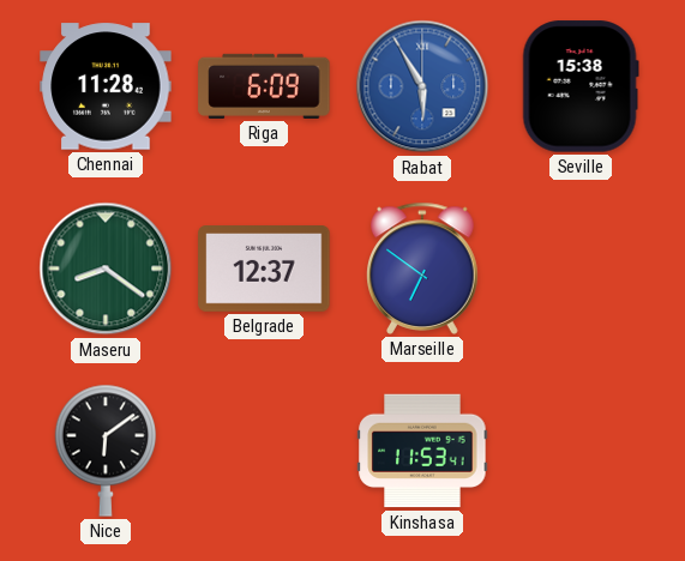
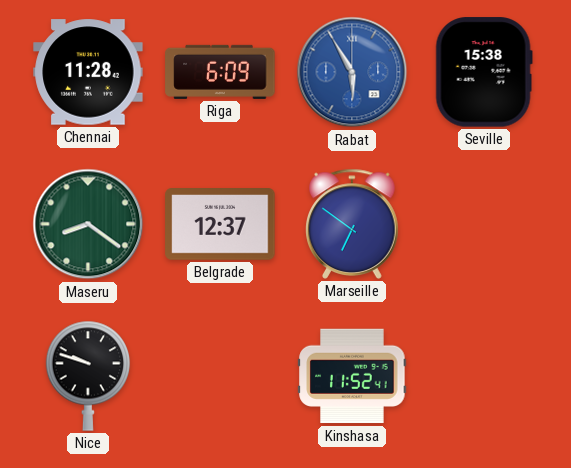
Nice: 6:09 -> 9:48 (88, 376)
Kinshasa: 11:53 -> 11:52 (352, 376)
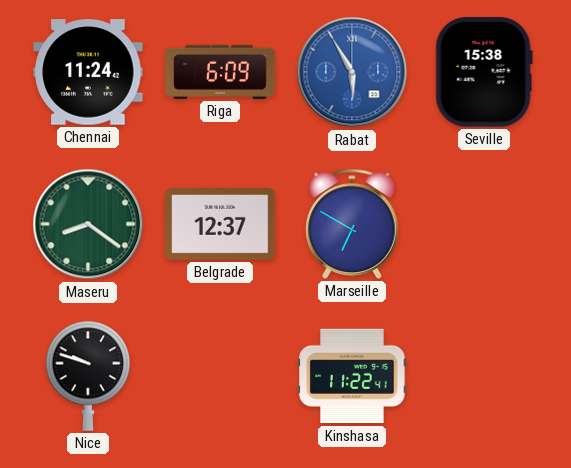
Chennai: 11:28 -> 11:24 (88, 72)
Marseille: 6:51 -> 6:50 (352, 224)
Kinshasa: 11:52 -> 11:22 (352, 376)
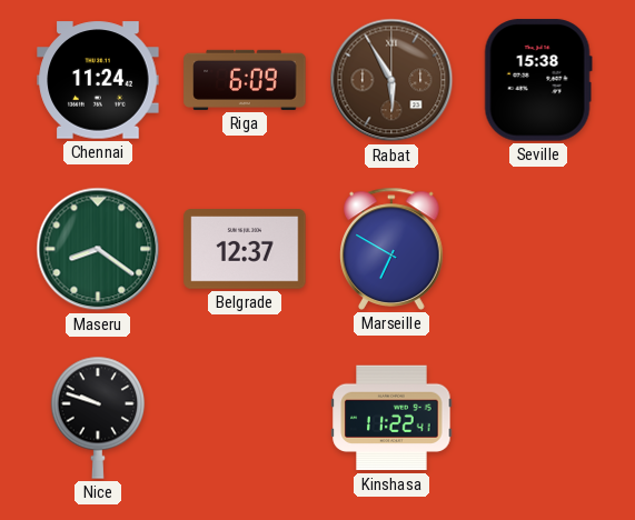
Rabat dial: blue -> brown (391, 80)
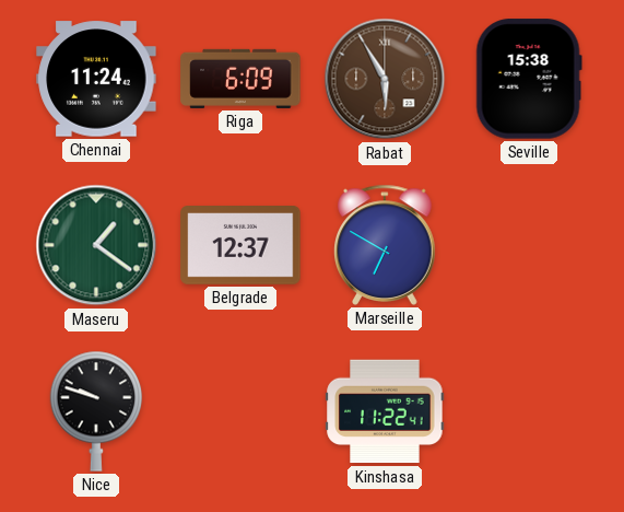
Maseru: 8:21 -> 1:21 (96, 245)
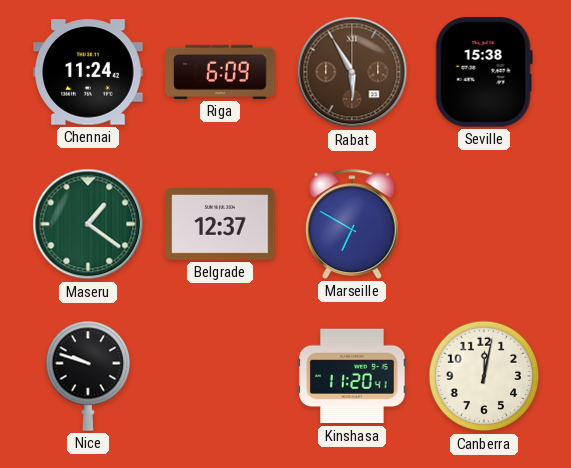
Kinshasa: 11:22 -> 11:20 (352, 376)
Canberra: none -> 12:02 (484, 376)
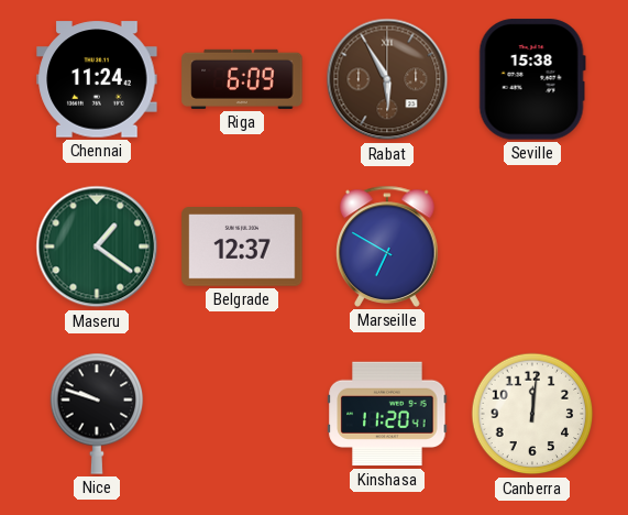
Canberra: 12:02 -> 12:01 (532, 414)
